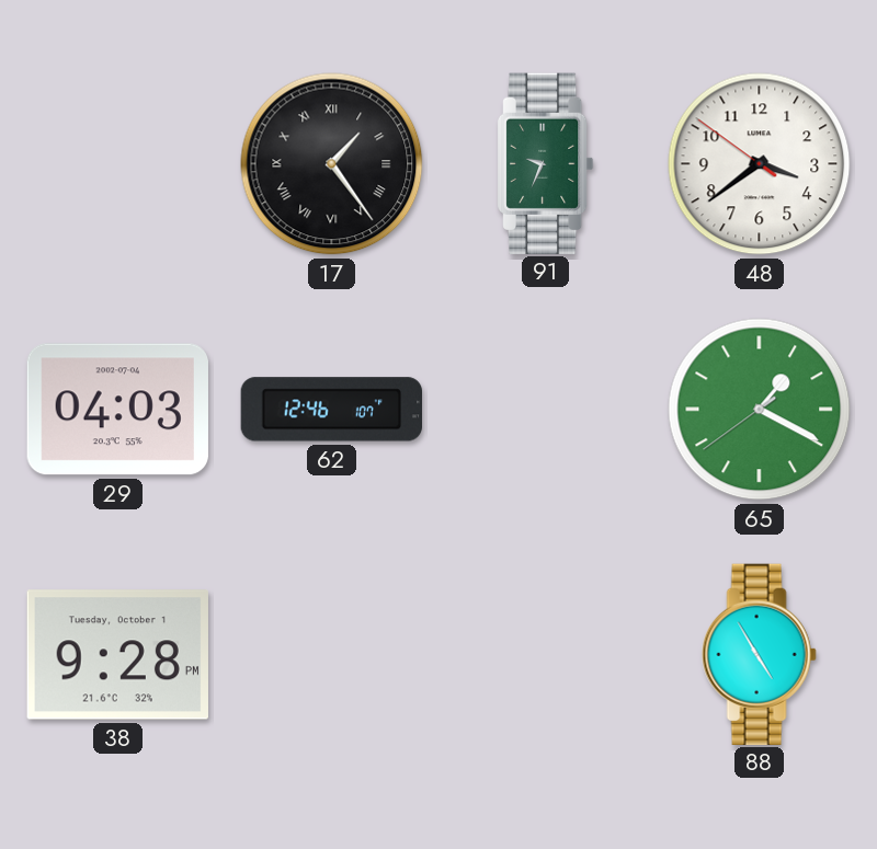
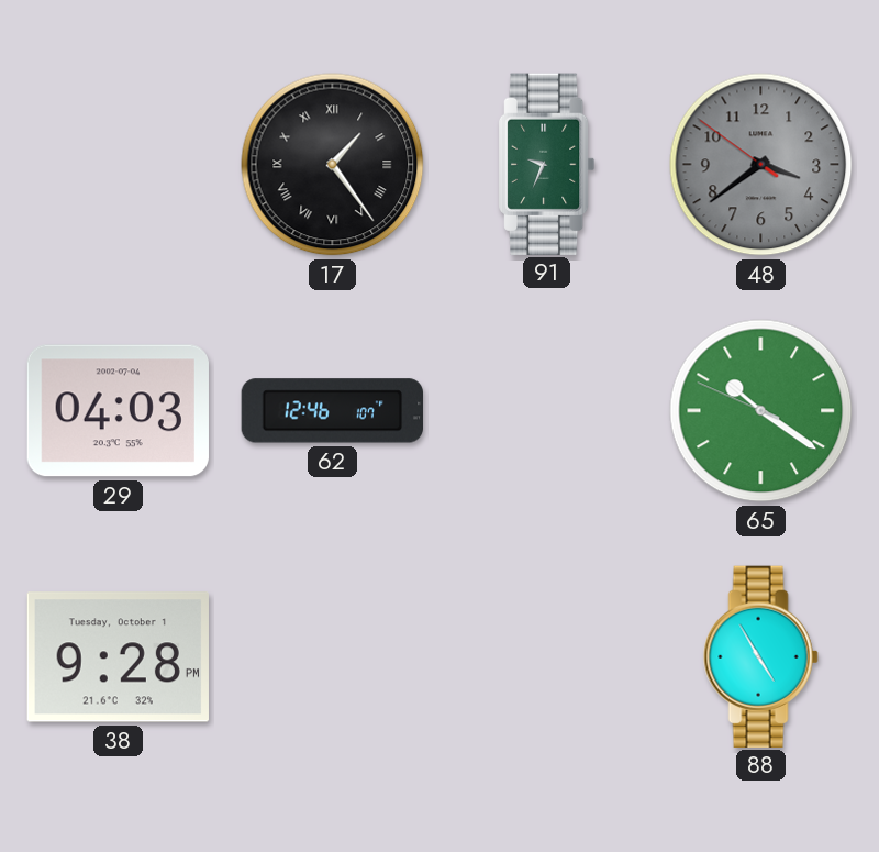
48 dial: white -> grey (761, 165)
65: 1:19 -> 10:20 (761, 411)
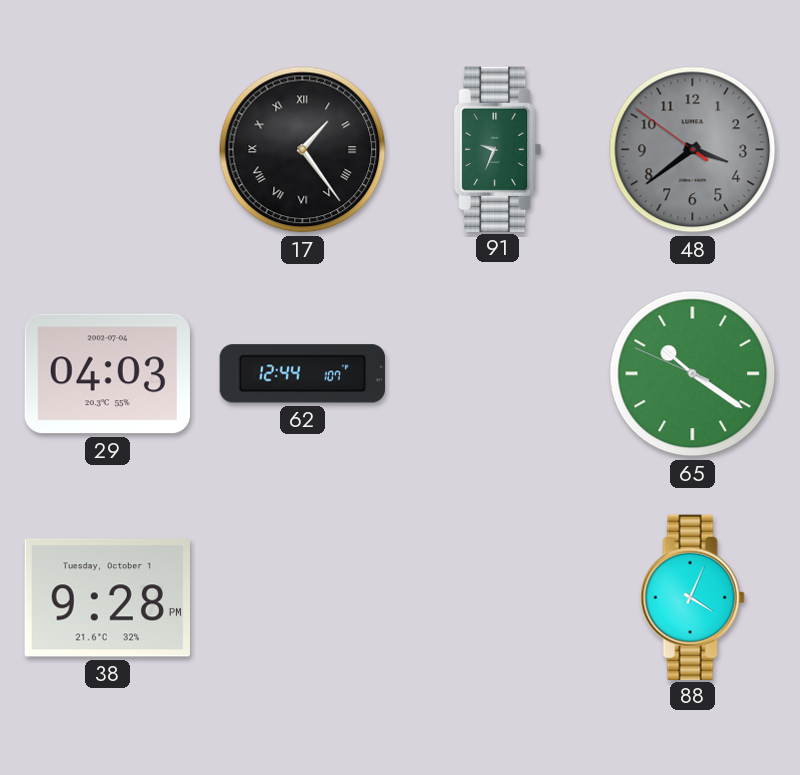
62: 12:46 -> 12:44 (302, 374)
88: 4:55 -> 4:04 (692, 597)
